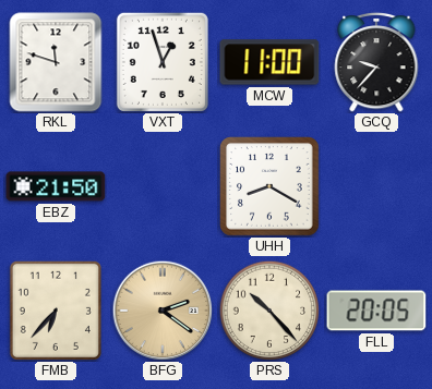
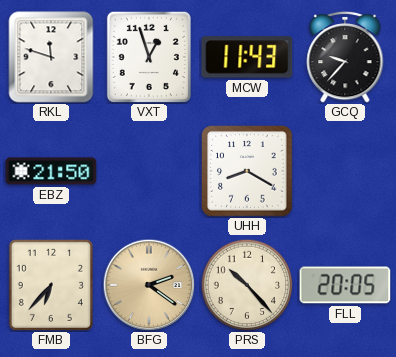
MCW: 11:00 -> 11:43 (247, 57)
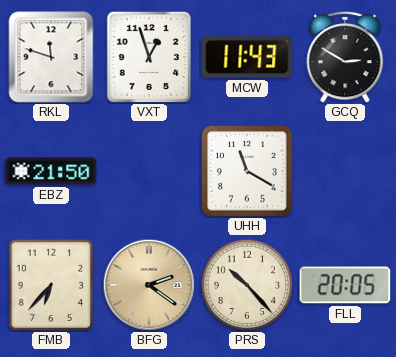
GCQ: 9:37 -> 2:50 (345, 57)
UHH: 8:20 -> 11:20 (247, 171)
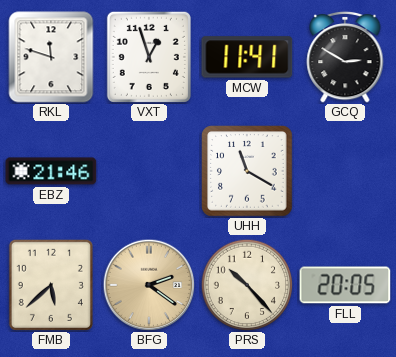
MCW: 11:43 -> 11:41 (247, 57)
EBZ: 21:50 -> 21:46 (51, 171)
FMB: 6:37 -> 5:38 (51, 285)
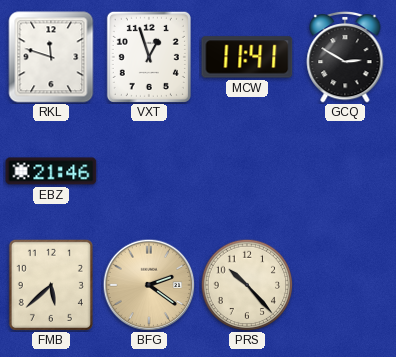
UHH: 11:20 -> none (247, 171)
FLL: 20:05 -> none (345, 285)
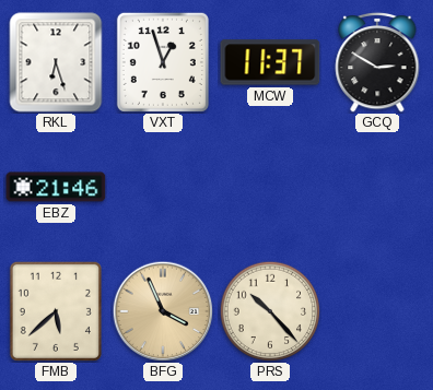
RKL: 11:48 -> 6:27 (56, 62)
MCW: 11:41 -> 11:37 (270, 62)
BFG: 2:21 -> 3:56 (163, 311)
